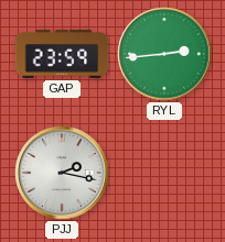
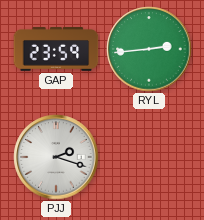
PJJ: 2:17 -> 2:18 (56, 157)
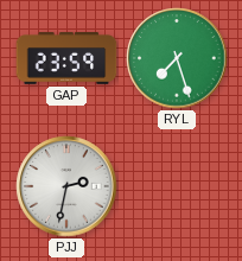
RYL: 2:44 -> 7:27 (177, 58)
PJJ: 2:18 -> 2:32 (66, 186)
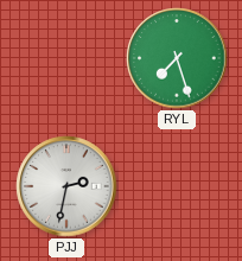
GAP: 23:59 -> none (66, 58)
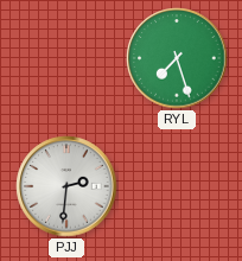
PJJ: 2:32 -> 2:31 (66, 186)
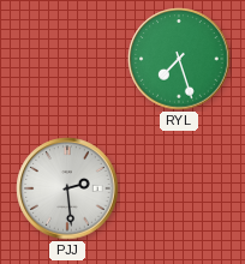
PJJ: 2:31 -> 2:29 (67, 188)
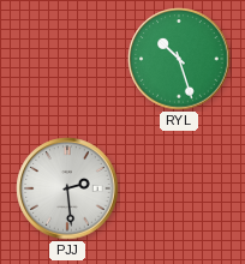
RYL: 7:27 -> 10:27 (179, 59)
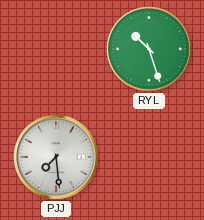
PJJ: 2:29 -> 7:29 (56, 157)
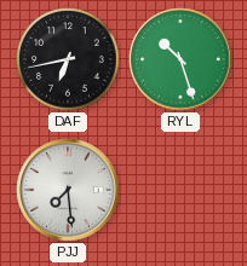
DAF: none -> 6:43 (68, 59)
